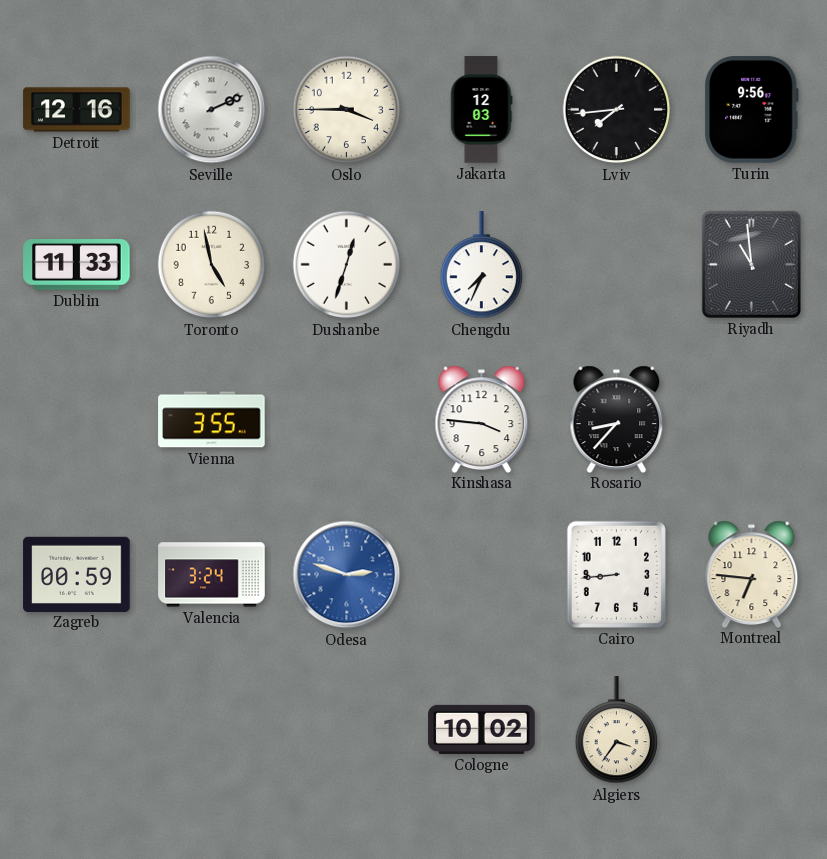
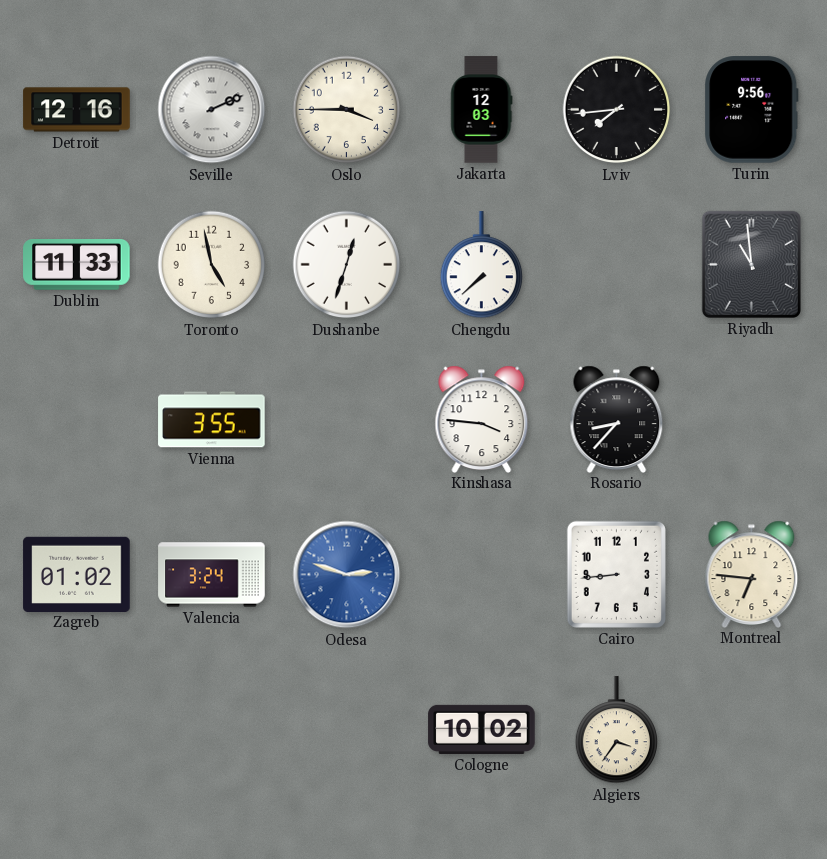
Chengdu: 7:34 -> 7:38 (481, 265)
Zagreb: 00:59 -> 01:02 (77, 574)
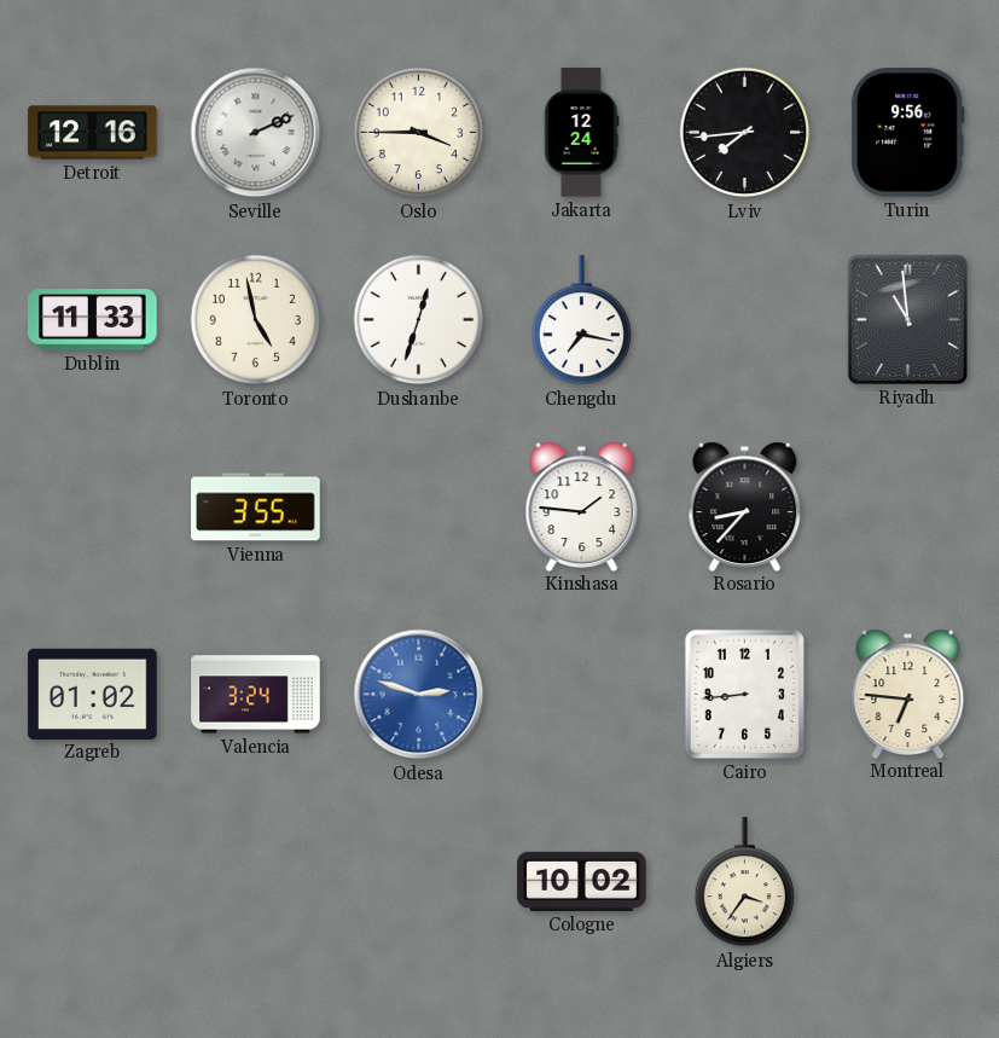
Jakarta: 12:03 -> 12:24 (582, 133)
Chengdu: 7:38 -> 7:17 (581, 320)
Kinshasa: 3:46 -> 1:46 (582, 506)
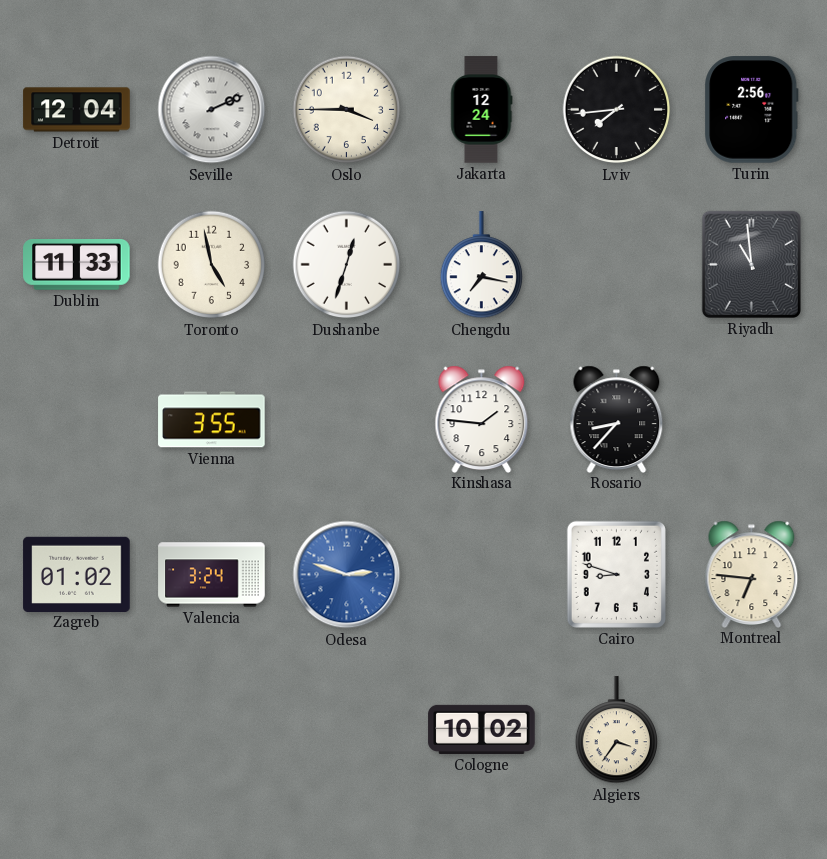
Detroit: 12:16 -> 12:04 (77, 110)
Turin: 9:56 -> 2:56 (752, 110)
Cairo: 8:44 -> 8:48 (616, 574)
